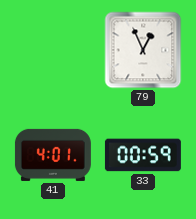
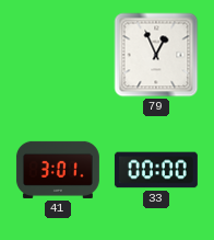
41: 4:01 -> 3:01 (58, 170)
33: 00:59 -> 00:00 (156, 170)
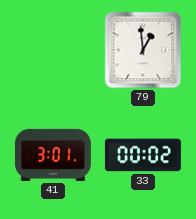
79: 12:56 -> 12:59 (143, 50)
33: 00:00 -> 00:02 (143, 155)
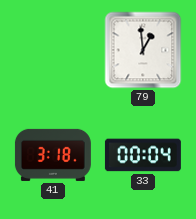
41: 3:01 -> 3:18 (53, 155)
33: 00:02 -> 00:04 (143, 155)
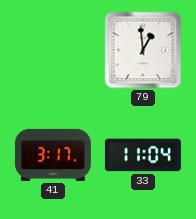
41: 3:18 -> 3:17 (53, 155)
33: 00:04 -> 11:04 (143, 155)
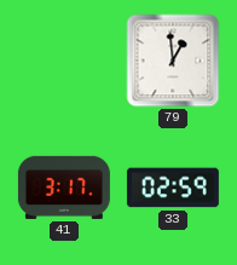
33: 11:04 -> 02:59 (173, 188)
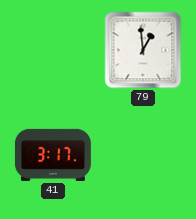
33: 02:59 -> none (173, 188)
